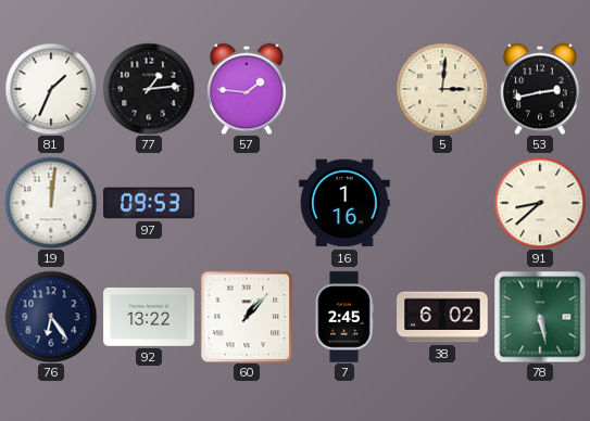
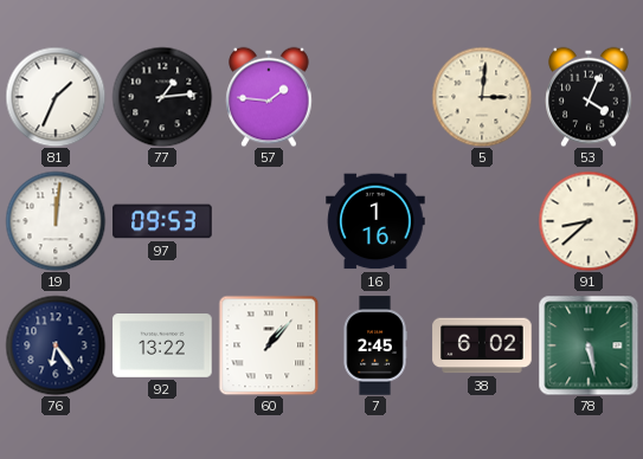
53: 2:43 -> 4:04 (589, 97)
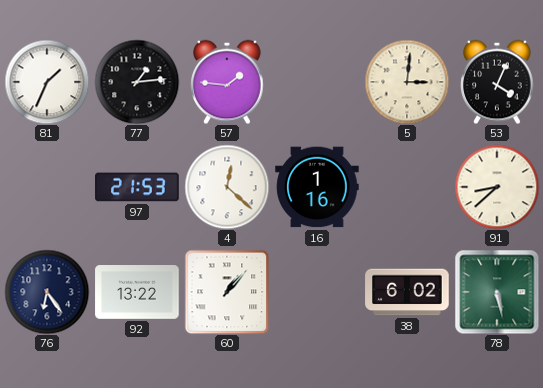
19: 12:01 -> none (56, 221)
97: 09:53 -> 21:53 (137, 187)
4: none -> 12:22 (227, 187)
7: 2:45 -> none (375, 345)
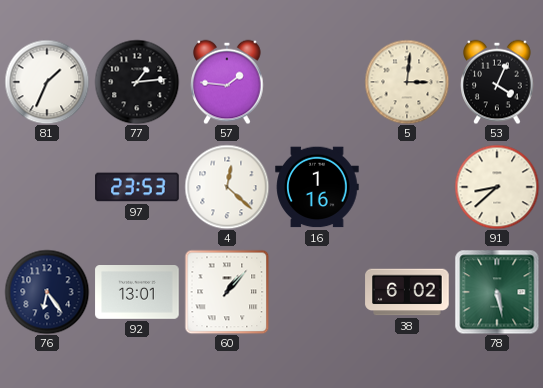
97: 21:53 -> 23:53 (137, 187)
92: 13:22 -> 13:01 (137, 293)
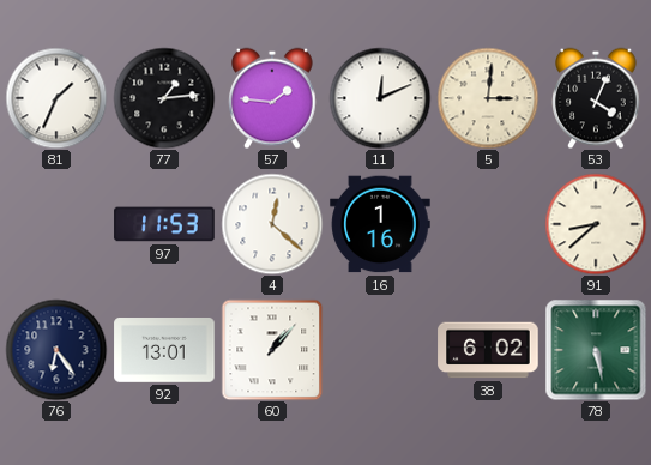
11: none -> 12:11 (380, 98)
97: 23:53 -> 11:53 (164, 224)
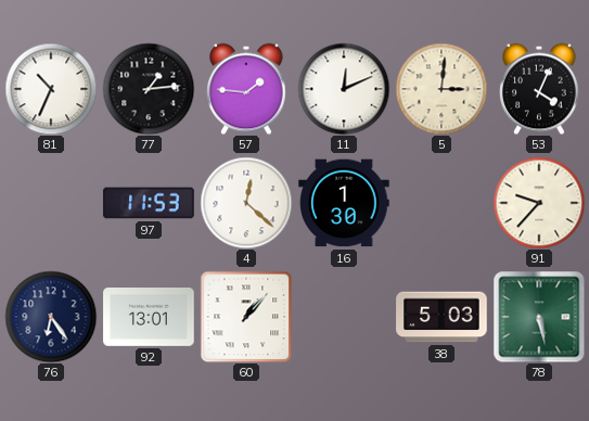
81: 1:34 -> 10:34 (51, 89)
16: 1:16 -> 1:30 (344, 203)
91: 8:38 -> 9:37 (539, 203)
38: 6:02 -> 5:03 (441, 317)
